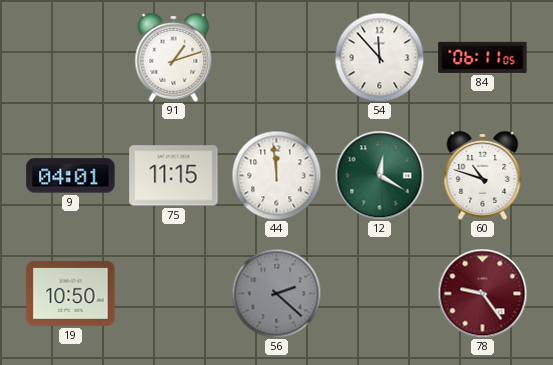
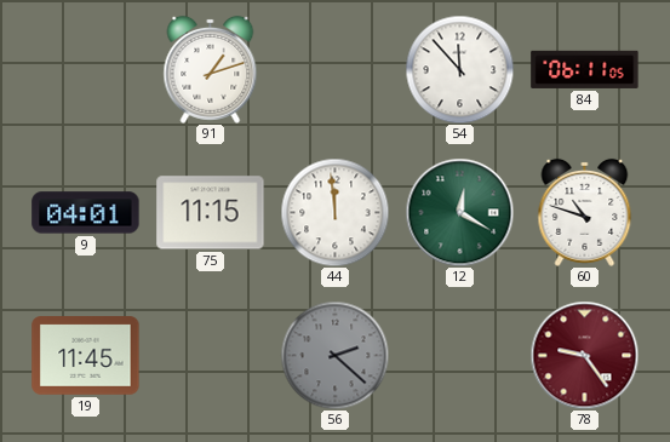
19: 10:50 -> 11:45 (86, 356)
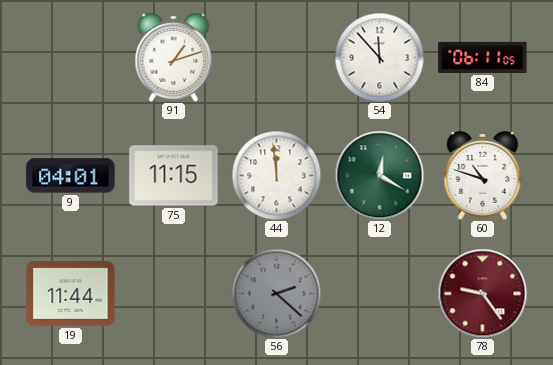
19: 11:45 -> 11:44 (71, 294)
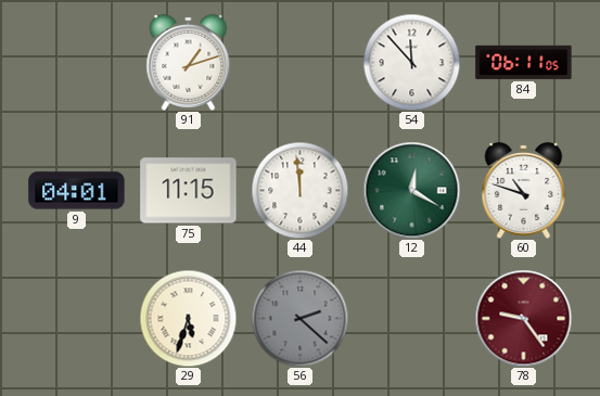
19: 11:44 -> none (71, 294)
29: none -> 5:33 (188, 318)
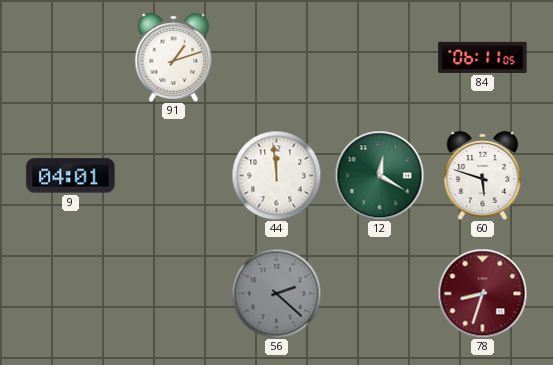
54: 11:53 -> none (411, 62)
75: 11:15 -> none (189, 191)
60: 10:48 -> 5:48 (483, 175)
29: 5:33 -> none (188, 318)
78: 9:24 -> 8:33 (482, 293)
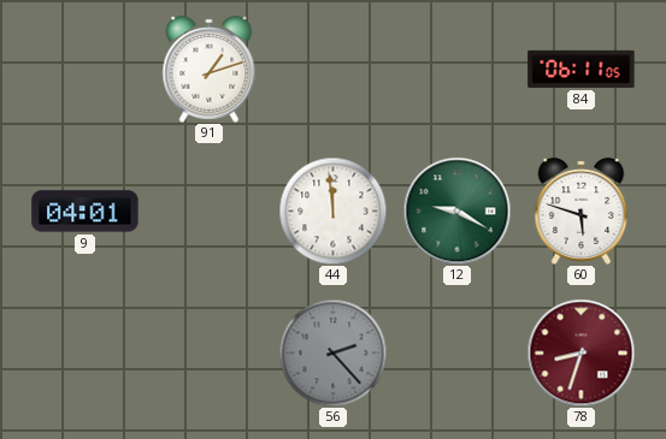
12: 12:20 -> 9:20 (456, 210)
56: 2:22 -> 2:23 (332, 352)
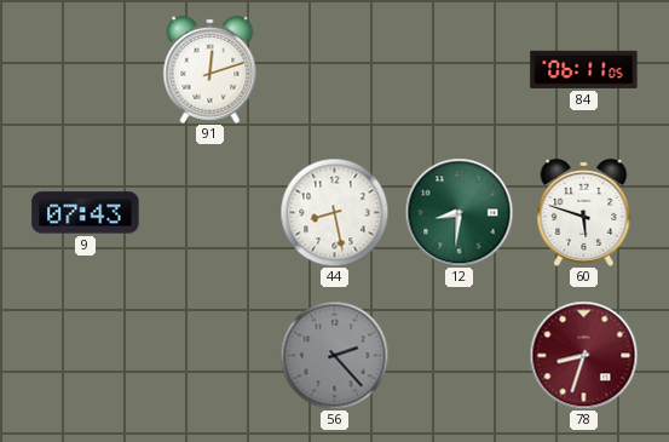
91: 1:12 -> 12:12 (210, 69)
9: 04:01 -> 07:43 (86, 213)
44: 11:59 -> 8:28 (334, 212)
12: 9:20 -> 8:31 (459, 212)
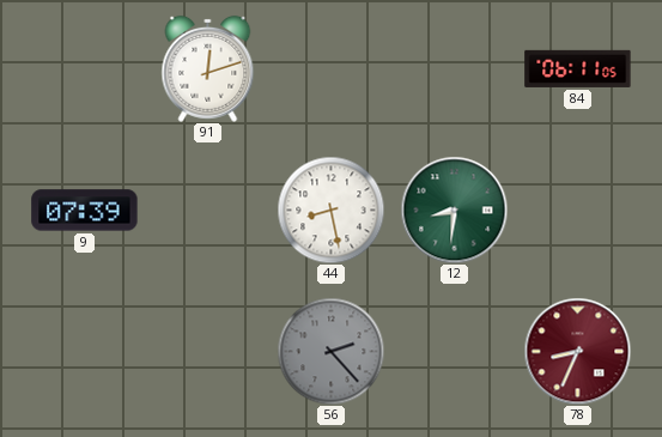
9: 07:43 -> 07:39 (85, 211)
60: 5:48 -> none (584, 212)
78: 8:33 -> 8:34 (577, 351)
